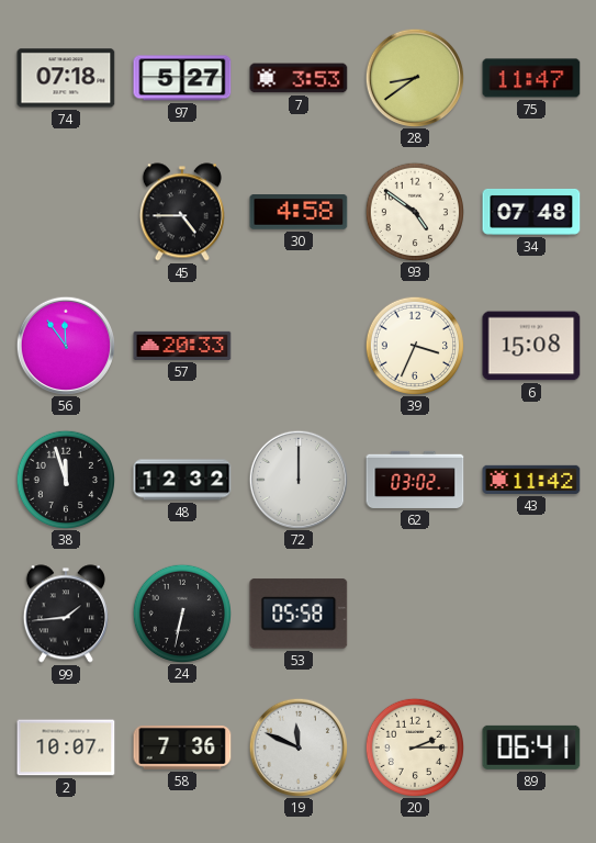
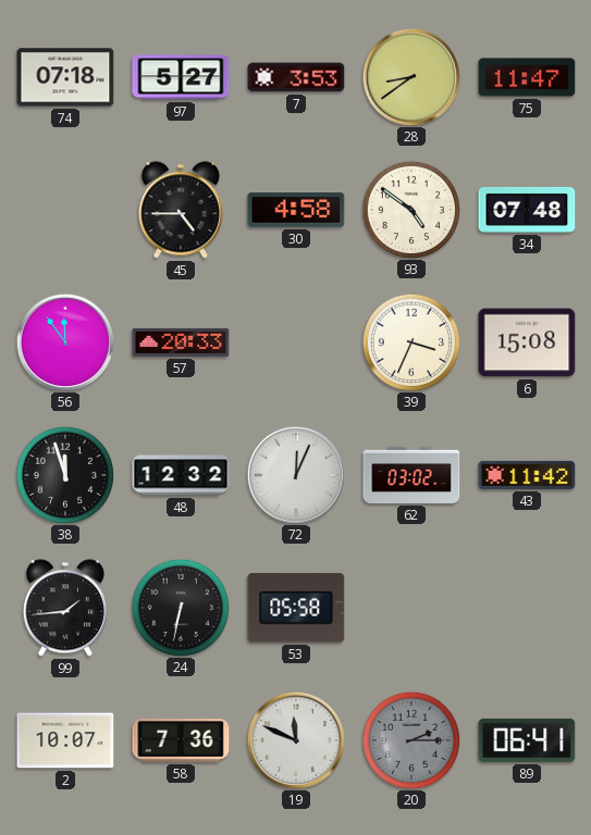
72: 12:00 -> 12:04 (295, 474)
20 dial: cream -> grey (410, 739)
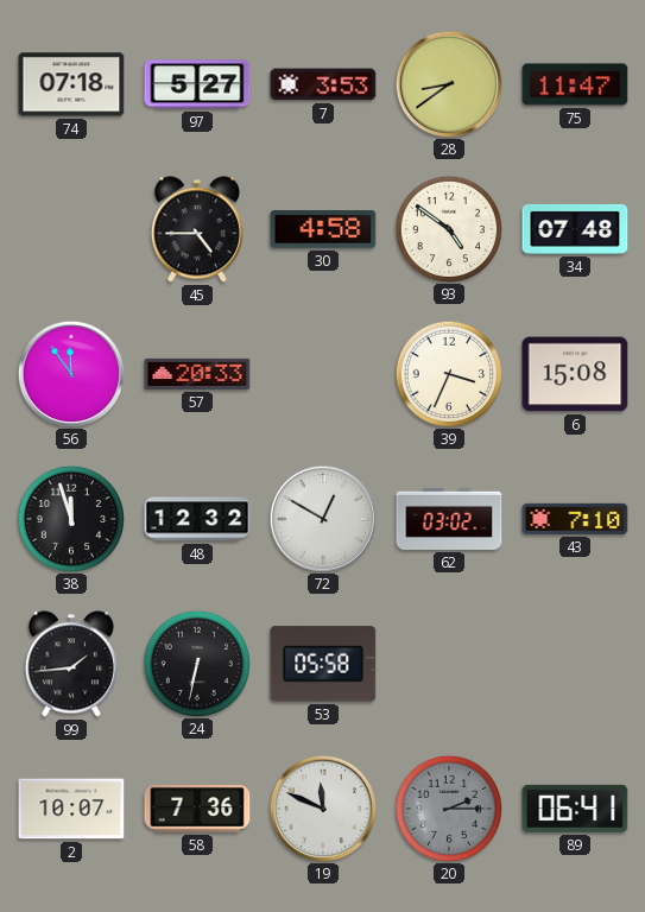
72: 12:04 -> 12:50 (322, 518)
43: 11:42 -> 7:10 (575, 519)
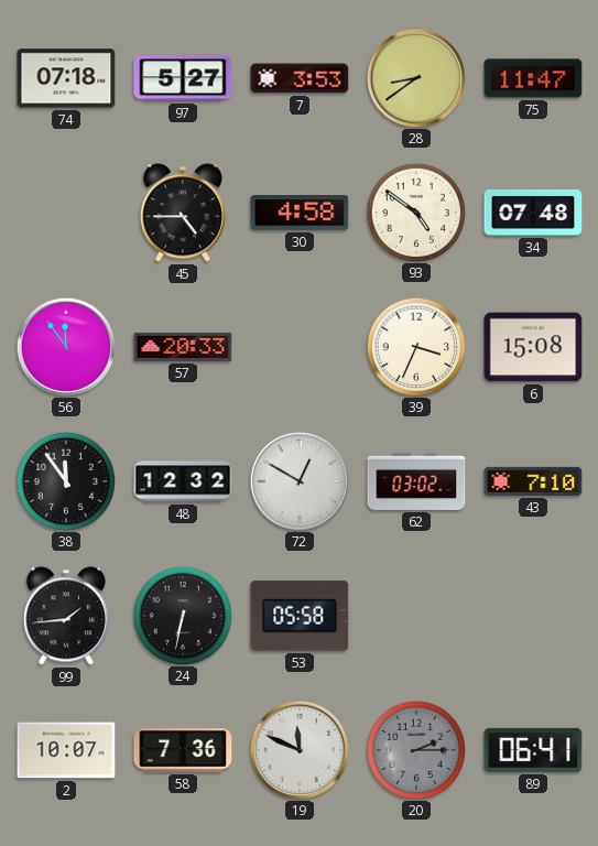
38: 11:57 -> 11:54 (65, 480)
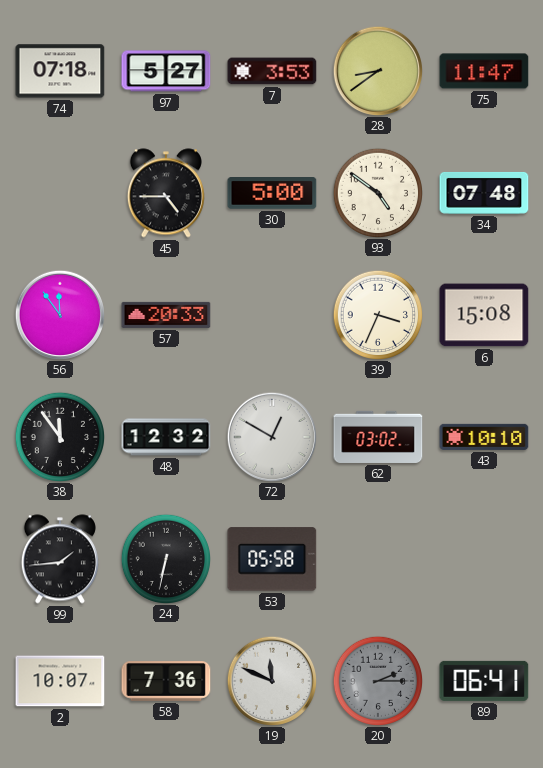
30: 4:58 -> 5:00 (272, 193)
43: 7:10 -> 10:10 (484, 437)
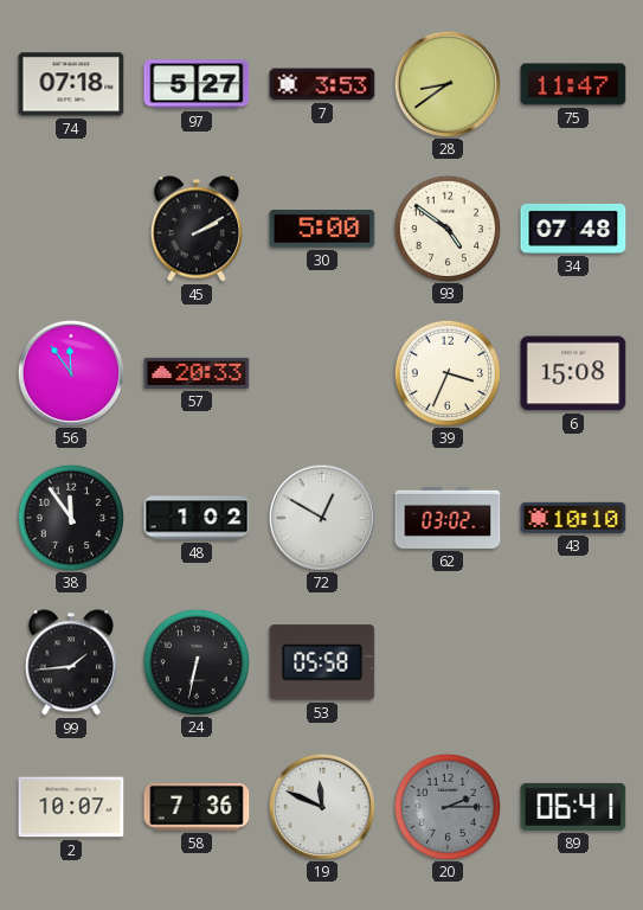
45: 4:45 -> 2:10 (197, 229)
48: 12:32 -> 1:02 (197, 518)
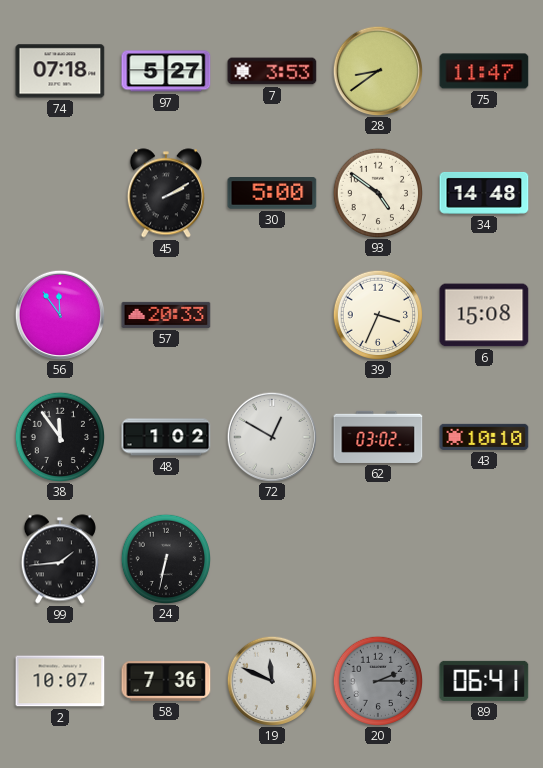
34: 07:48 -> 14:48 (484, 193)
53: 05:58 -> none (322, 662)
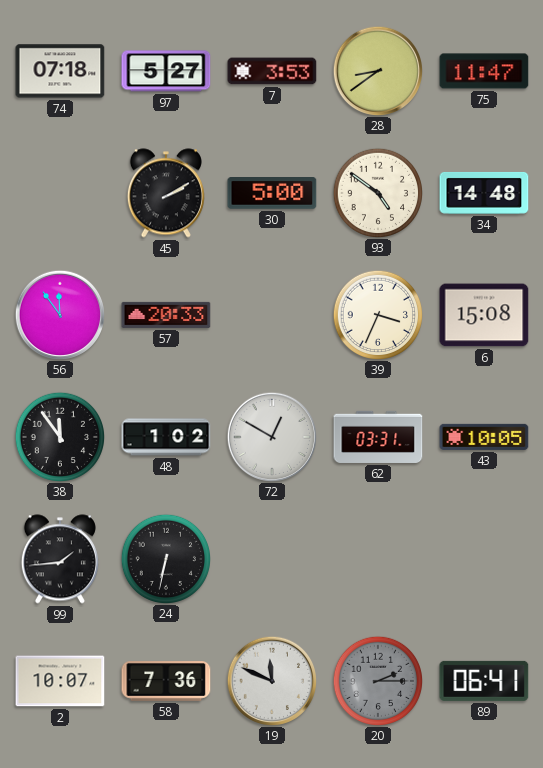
62: 03:02 -> 03:31 (378, 437)
43: 10:10 -> 10:05 (484, 437)
